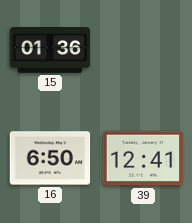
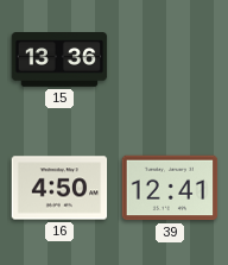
15: 01:36 -> 13:36 (59, 61)
16: 6:50 -> 4:50 (59, 188)
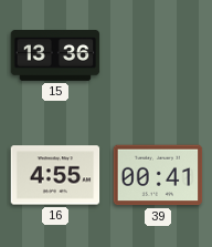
16: 4:50 -> 4:55 (55, 175)
39: 12:41 -> 00:41 (158, 175)
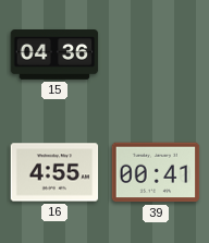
15: 13:36 -> 04:36 (54, 56)
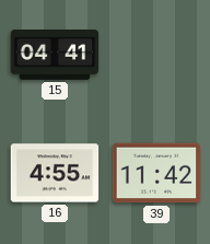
15: 04:36 -> 04:41 (55, 56)
39: 00:41 -> 11:42 (156, 173)
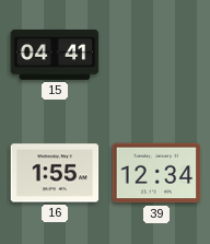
16: 4:55 -> 1:55 (55, 173)
39: 11:42 -> 12:34 (156, 173)
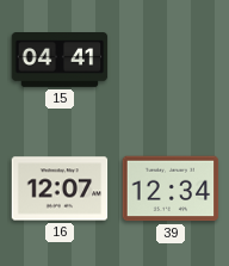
16: 1:55 -> 12:07 (60, 188)
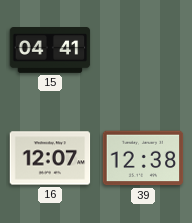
39: 12:34 -> 12:38 (143, 158)
